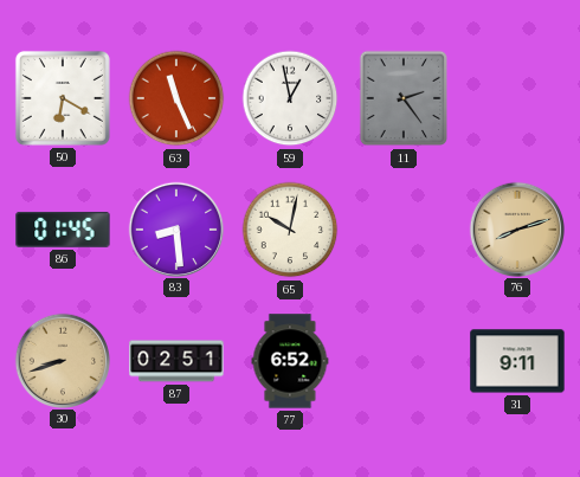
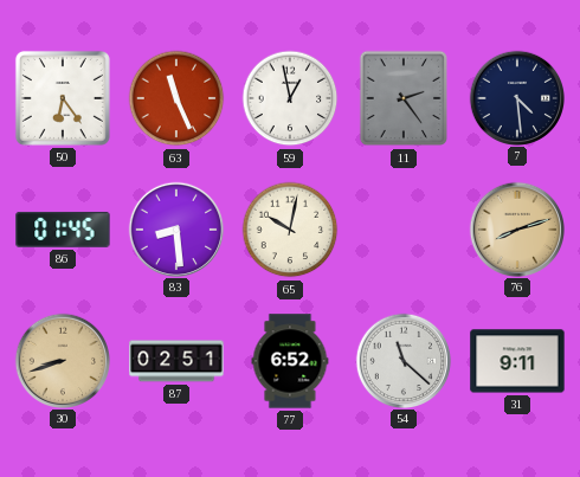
50: 6:20 -> 6:24 (63, 98)
7: none -> 4:29 (516, 97)
54: none -> 11:22 (402, 360)
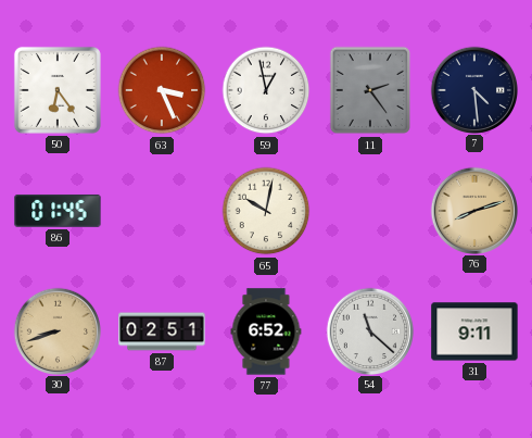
63: 11:26 -> 3:26 (162, 90)
83: 8:29 -> none (175, 228)
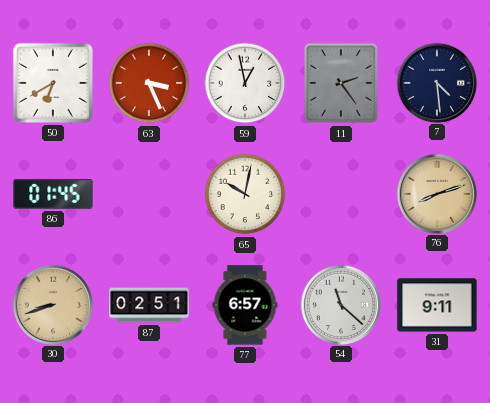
50: 6:24 -> 6:40 (53, 83)
77: 6:52 -> 6:57 (245, 305)
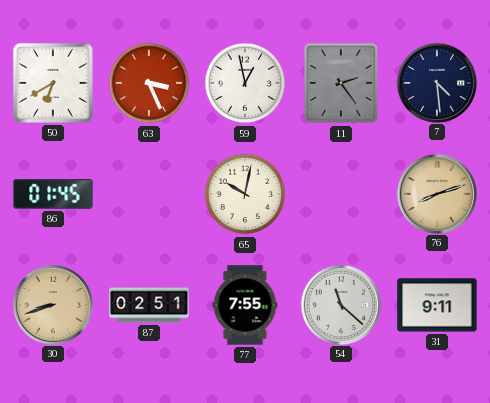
77: 6:57 -> 7:55 (245, 305)
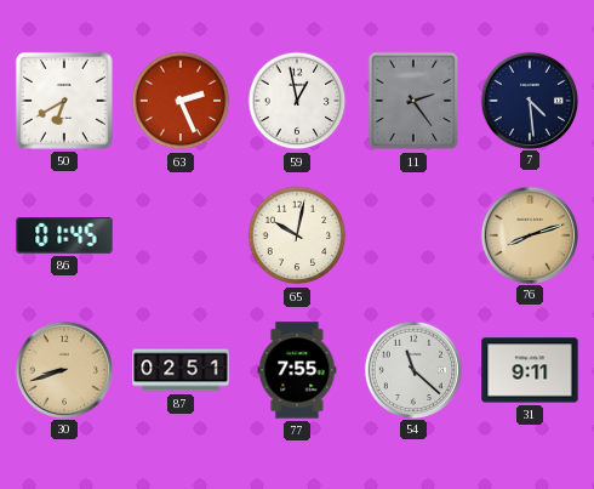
63: 3:26 -> 2:26 (181, 101)
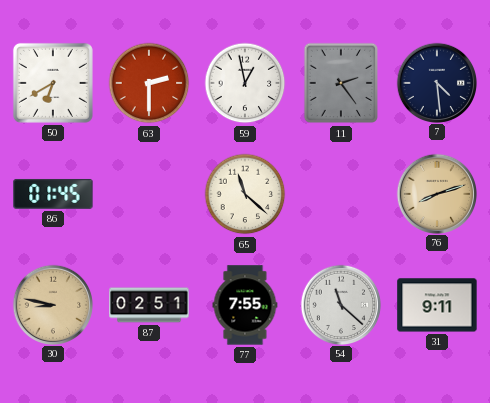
63: 2:26 -> 2:30 (149, 83)
65: 10:02 -> 11:22 (245, 194)
30: 8:42 -> 8:47 (52, 304)
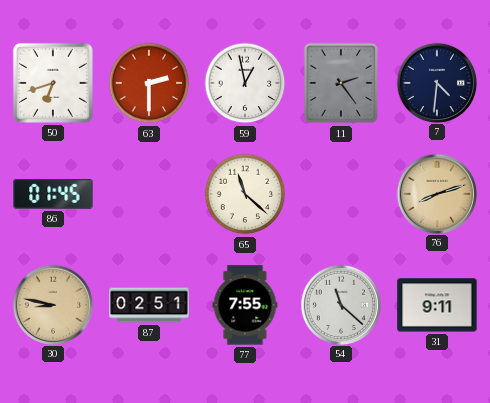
50: 6:40 -> 6:42 (53, 83)
7: 4:29 -> 4:31 (436, 82)
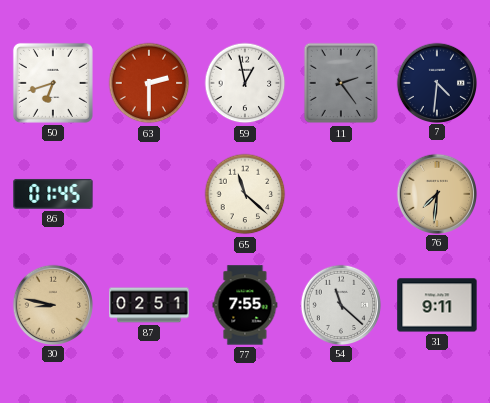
76: 8:12 -> 7:31 (436, 193)
